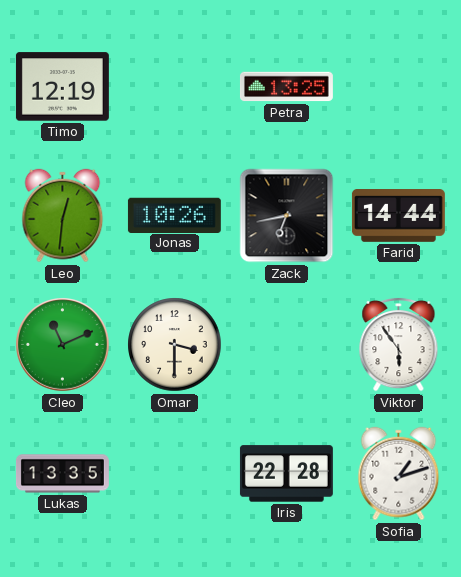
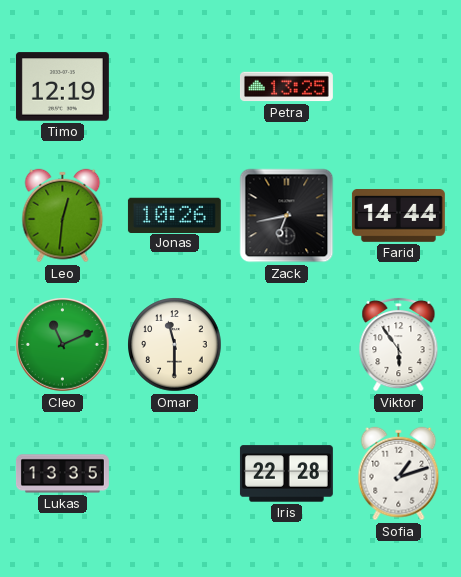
Omar: 3:30 -> 11:30 (175, 345)
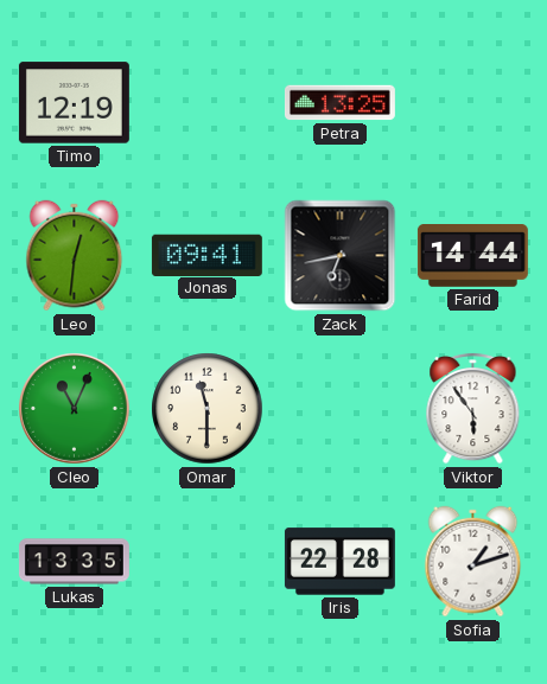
Jonas: 10:26 -> 09:41 (206, 255)
Cleo: 11:11 -> 11:04 (75, 409)
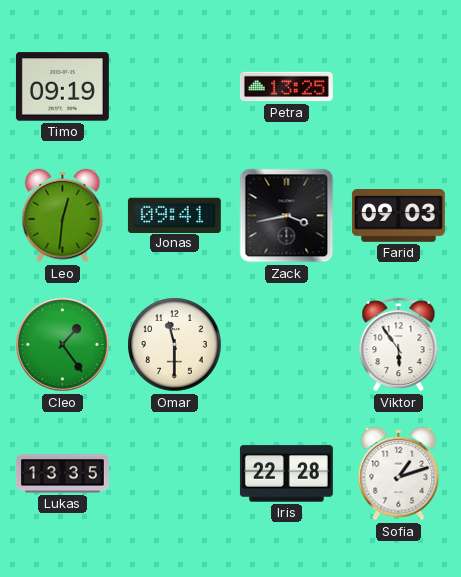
Timo: 12:19 -> 09:19 (62, 87)
Zack: 6:43 -> 3:43 (287, 216)
Farid: 14:44 -> 09:03 (398, 216)
Cleo: 11:04 -> 1:24 (63, 345)
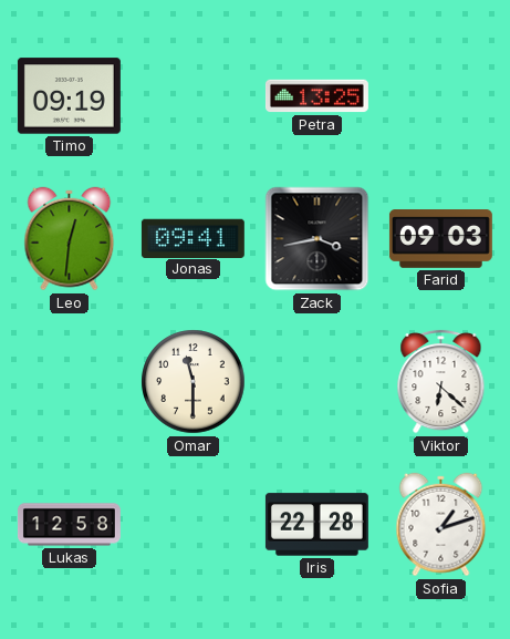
Cleo: 1:24 -> none (63, 345)
Viktor: 5:54 -> 6:22 (441, 381)
Lukas: 13:35 -> 12:58 (69, 525)
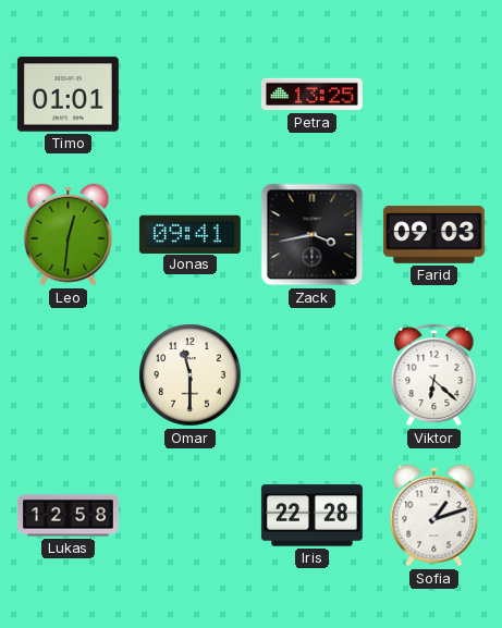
Timo: 09:19 -> 01:01 (68, 95)
